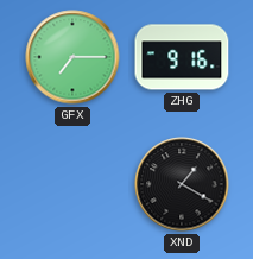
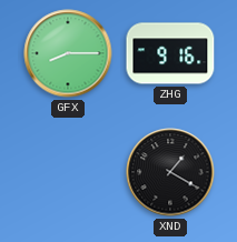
GFX: 7:15 -> 8:15 (68, 53)
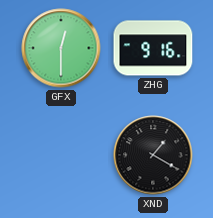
GFX: 8:15 -> 12:30 (61, 48)
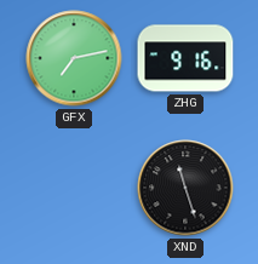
GFX: 12:30 -> 7:13 (74, 58)
XND: 1:20 -> 11:27 (185, 188)
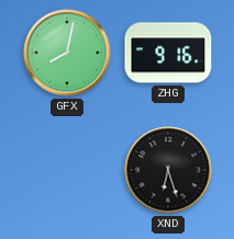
GFX: 7:13 -> 8:02 (67, 53)
XND: 11:27 -> 6:27 (168, 170)
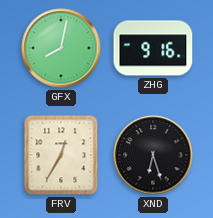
FRV: none -> 12:35 (61, 155)
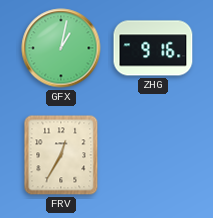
GFX: 8:02 -> 1:02 (61, 48)
XND: 6:27 -> none (153, 155)
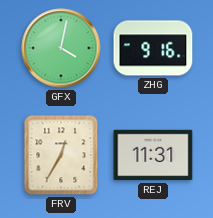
GFX: 1:02 -> 4:02 (61, 48)
REJ: none -> 11:31 (153, 155)
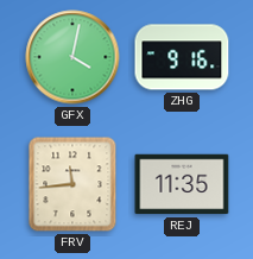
FRV: 12:35 -> 11:44 (72, 184)
REJ: 11:31 -> 11:35 (182, 184)
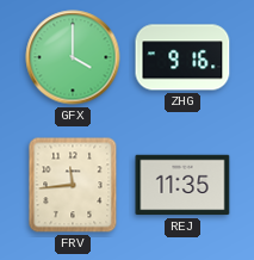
GFX: 4:02 -> 4:00 (73, 57)
